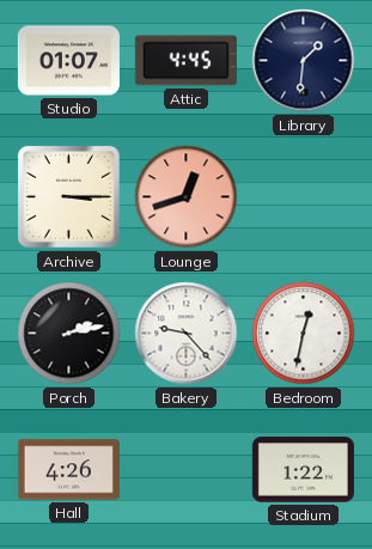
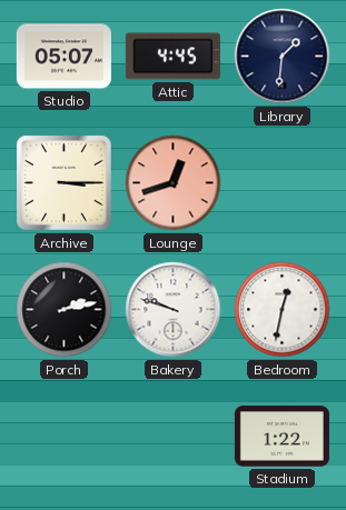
Studio: 01:07 -> 05:07 (63, 57)
Bakery: 9:23 -> 9:48 (174, 310)
Hall: 4:26 -> none (68, 470)
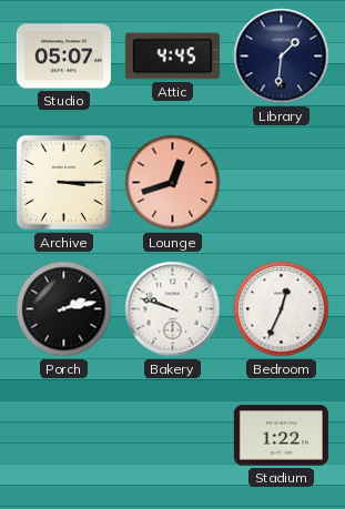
Bedroom: 12:32 -> 12:34 (282, 309)
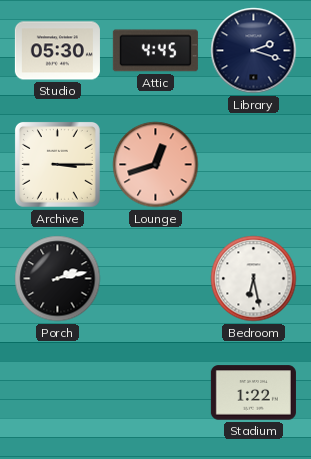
Studio: 05:07 -> 05:30 (57, 51)
Library: 1:31 -> 2:18 (254, 51)
Bakery: 9:48 -> none (173, 309)
Bedroom: 12:34 -> 6:28 (254, 279)
